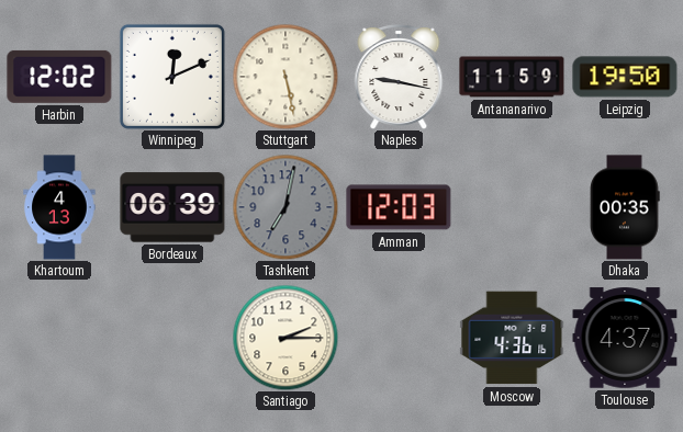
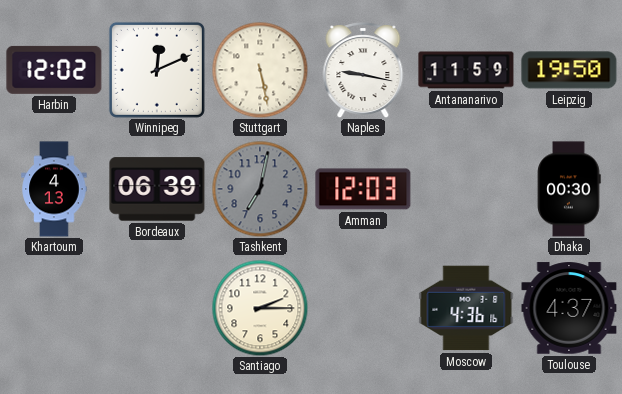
Dhaka: 00:35 -> 00:30 (569, 189)
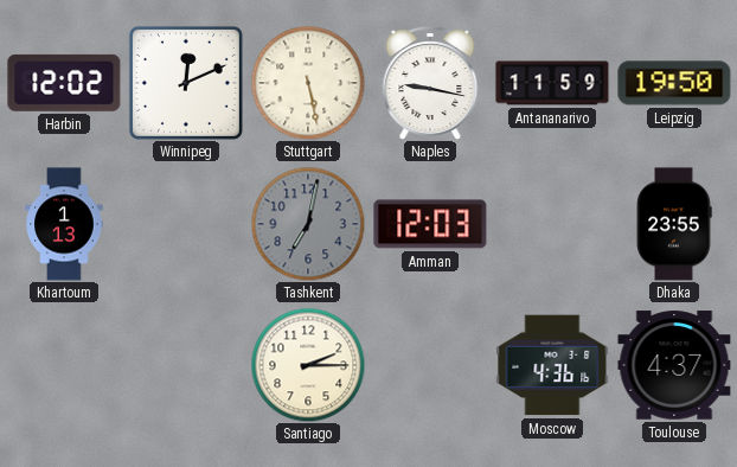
Khartoum: 4:13 -> 1:13 (64, 224)
Bordeaux: 06:39 -> none (157, 189)
Dhaka: 00:30 -> 23:55 (674, 224)
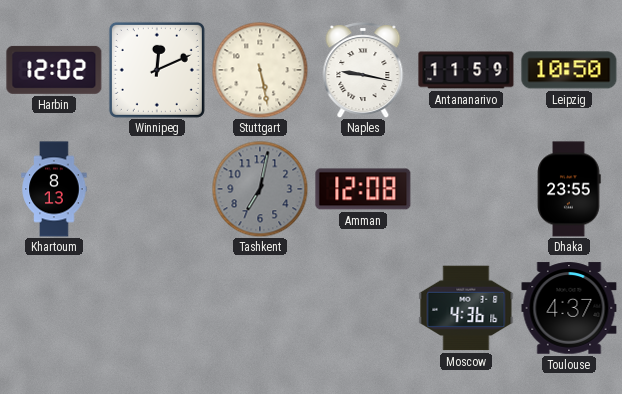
Leipzig: 19:50 -> 10:50 (569, 70)
Khartoum: 1:13 -> 8:13 (54, 189)
Amman: 12:03 -> 12:08 (363, 189)
Santiago: 2:15 -> none (308, 365)
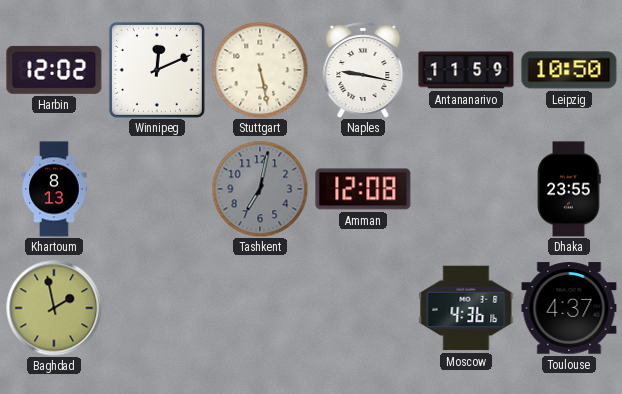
Baghdad: none -> 1:58 (54, 308)
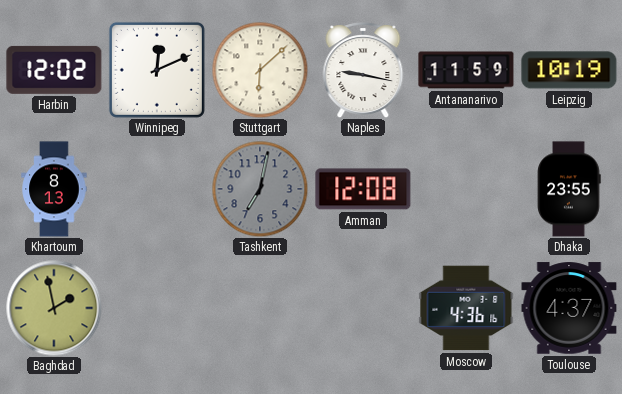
Stuttgart: 5:28 -> 6:08 (260, 70)
Leipzig: 10:50 -> 10:19 (569, 70)
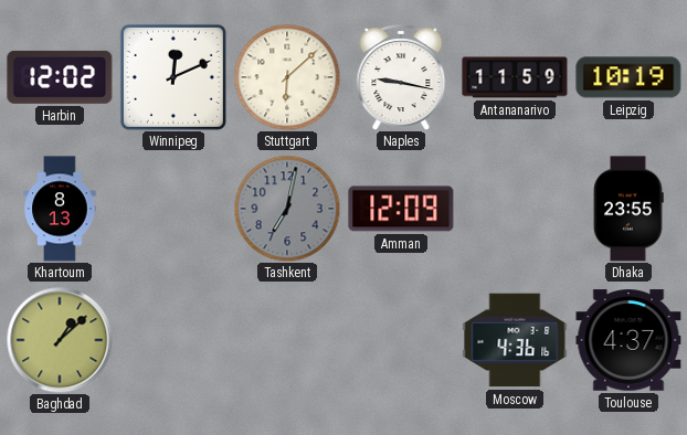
Amman: 12:08 -> 12:09 (401, 209)
Baghdad: 1:58 -> 1:08 (60, 340)
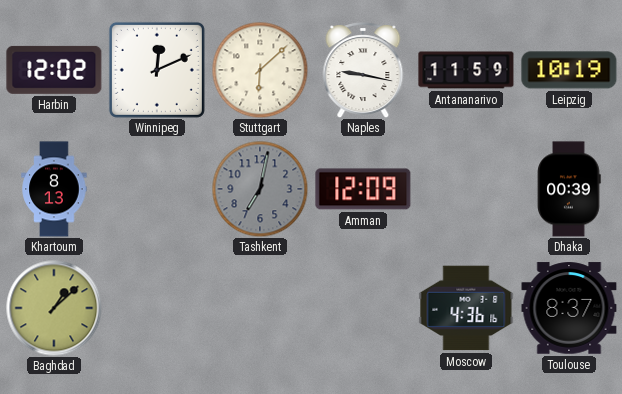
Dhaka: 23:55 -> 00:39 (569, 189)
Toulouse: 4:37 -> 8:37 (569, 308)
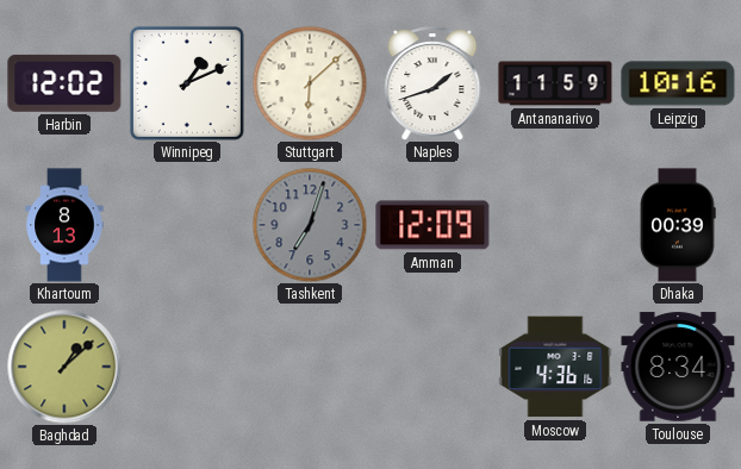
Winnipeg: 12:11 -> 1:11 (187, 83)
Naples: 9:17 -> 1:42 (432, 83)
Leipzig: 10:19 -> 10:16 (678, 83)
Tashkent: 7:02 -> 7:03 (310, 225)
Toulouse: 8:37 -> 8:34 (678, 367)
